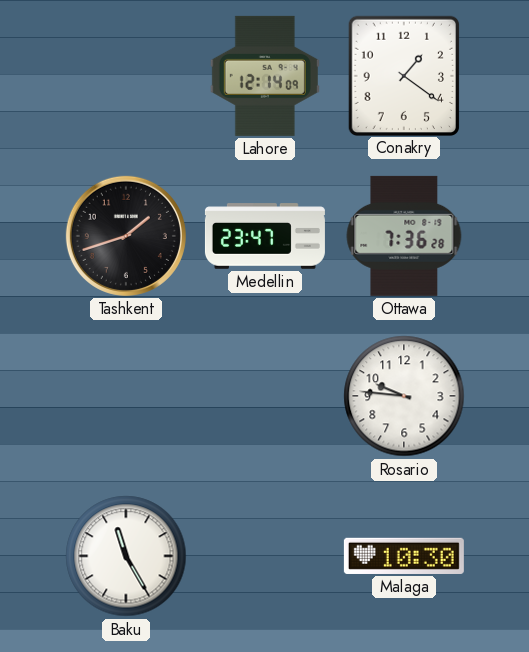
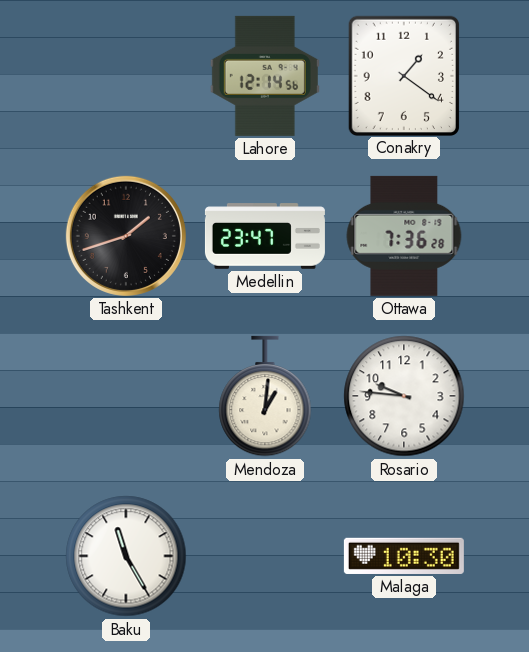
Lahore: 12:14:09 -> 12:14:56 (265, 76)
Mendoza: none -> 1:01 (265, 396)
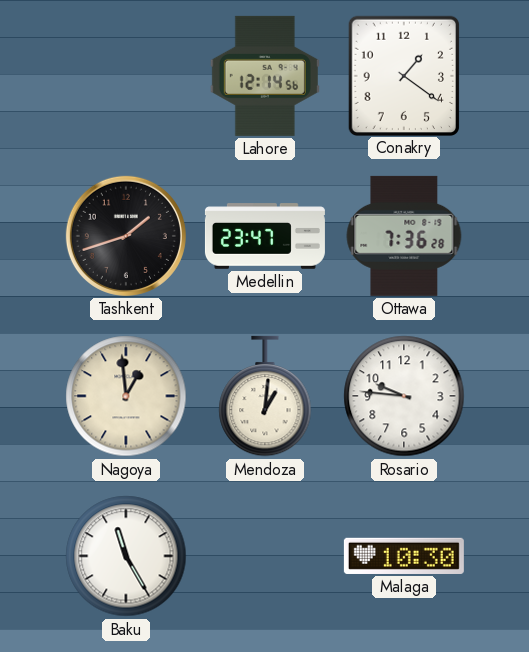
Nagoya: none -> 12:59 (126, 396)
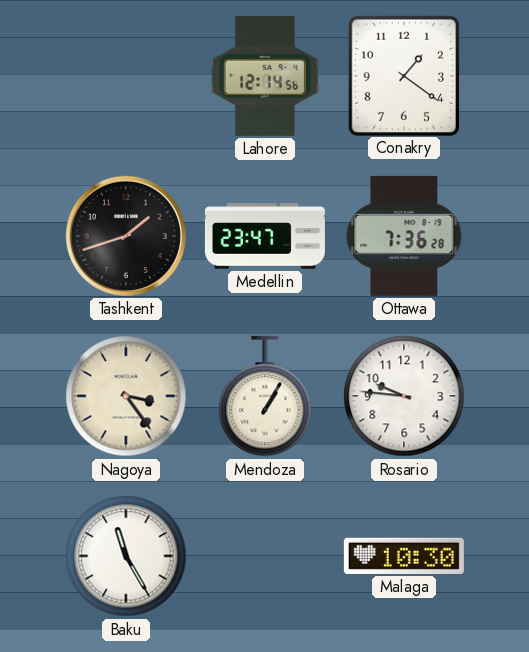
Nagoya: 12:59 -> 3:24 (126, 396)
Mendoza: 1:01 -> 1:05 (265, 396)
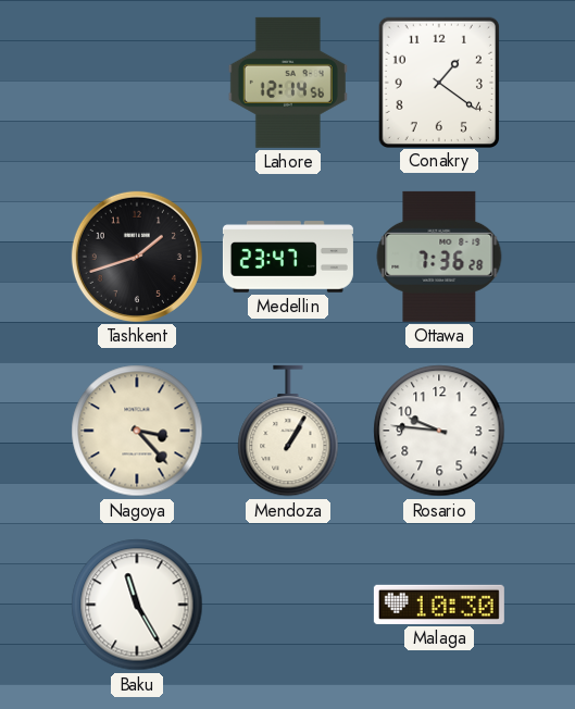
Nagoya: 3:24 -> 3:23 (137, 431)
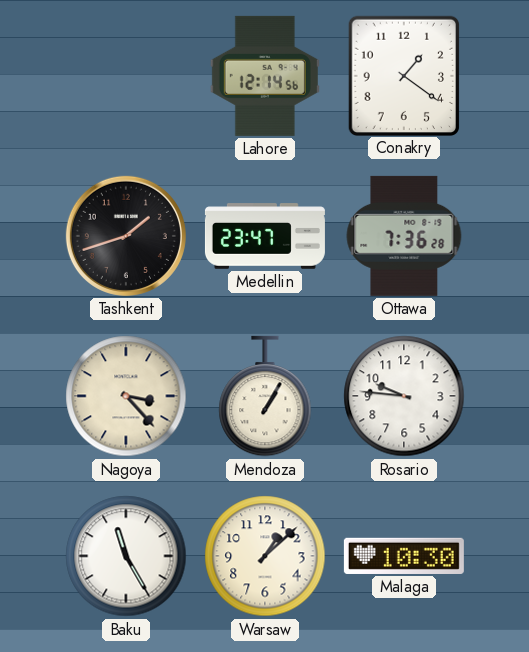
Warsaw: none -> 1:08 (265, 556)
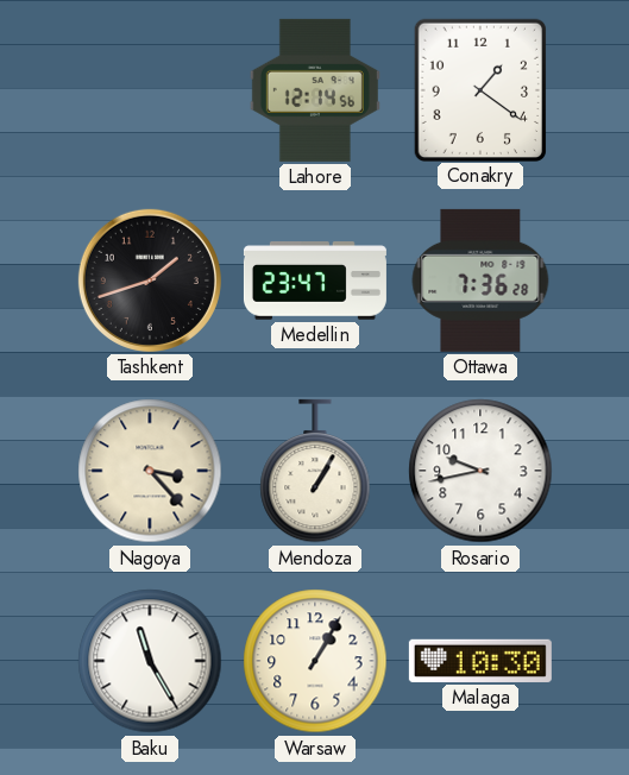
Rosario: 9:46 -> 9:43 (480, 471)
Warsaw: 1:08 -> 1:05 (315, 661)
